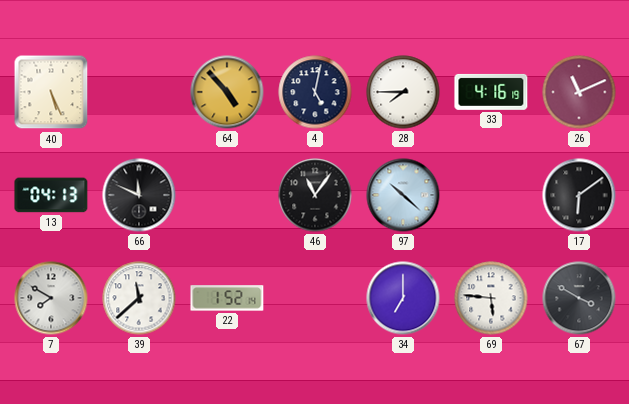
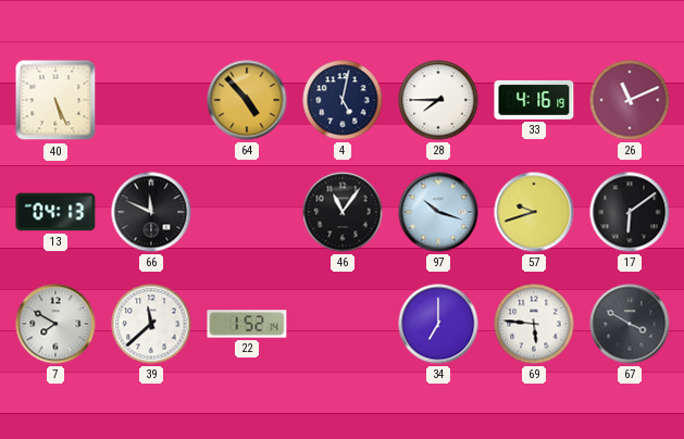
97: 10:22 -> 10:18 (438, 212)
57: none -> 9:42 (534, 212)
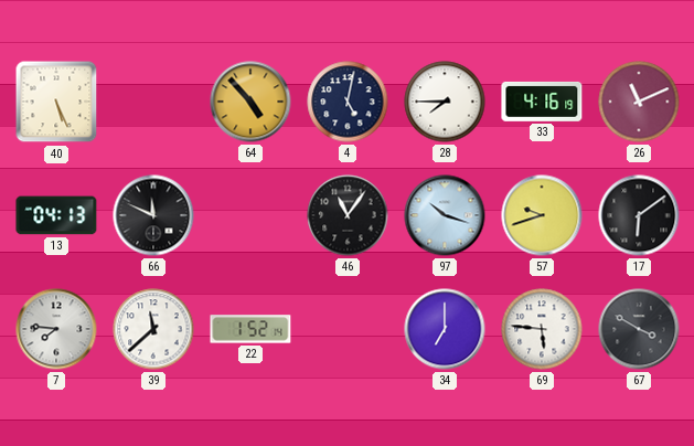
7: 7:50 -> 7:46 (56, 329)
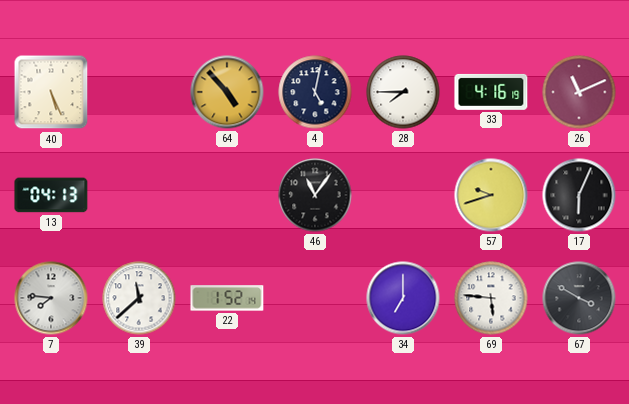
66: 11:49 -> none (153, 215)
97: 10:18 -> none (445, 215)
17: 6:09 -> 6:04 (579, 195)
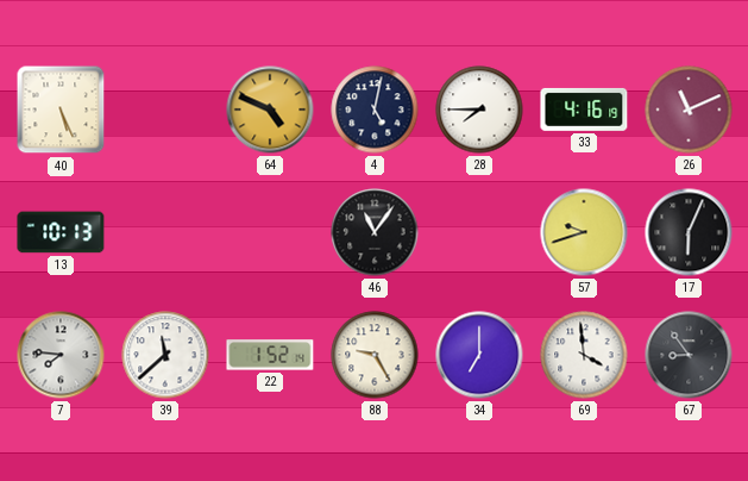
64: 4:53 -> 4:49 (270, 110)
13: 04:13 -> 10:13 (61, 232)
88: none -> 9:25 (375, 355)
69: 5:46 -> 3:59 (584, 355)
67: 3:50 -> 8:54 (689, 355)
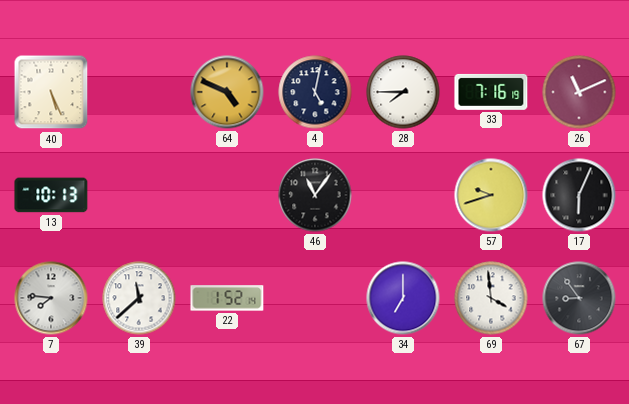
33: 4:16 -> 7:16 (491, 92)
88: 9:25 -> none (375, 355)
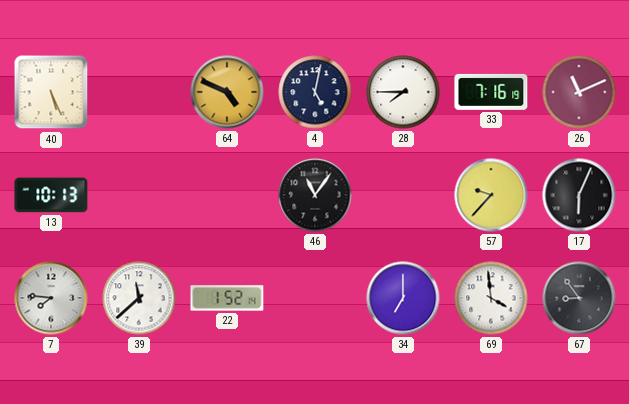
57: 9:42 -> 9:37 (491, 195)
